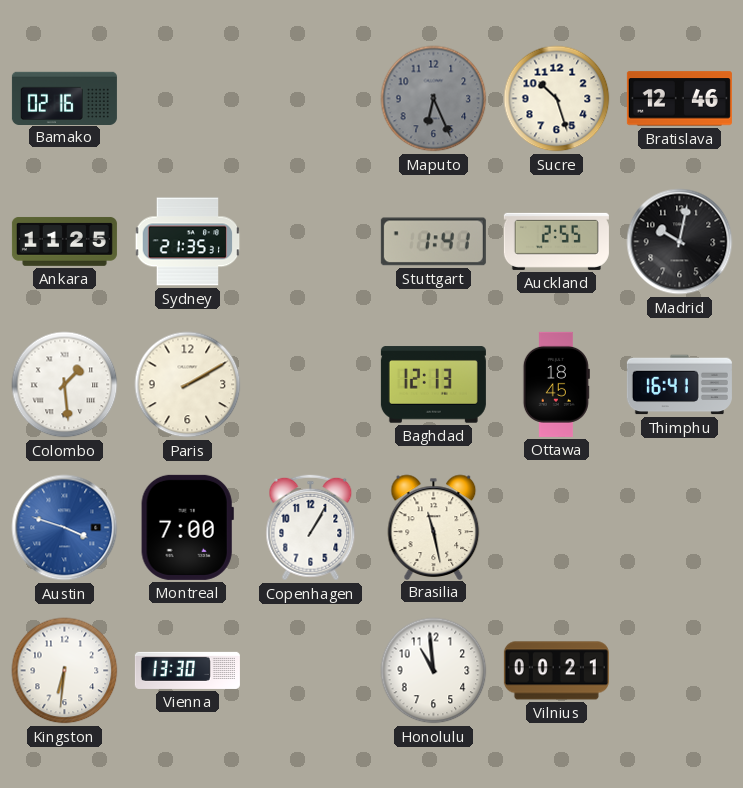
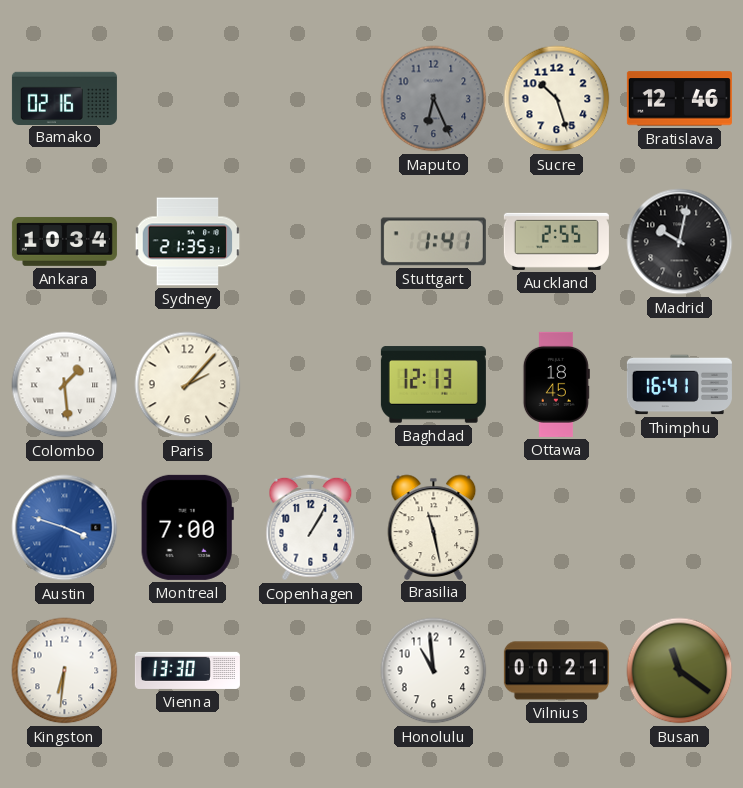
Ankara: 11:25 -> 10:34 (64, 241)
Paris: 2:10 -> 2:07 (188, 385)
Busan: none -> 11:21 (680, 671)
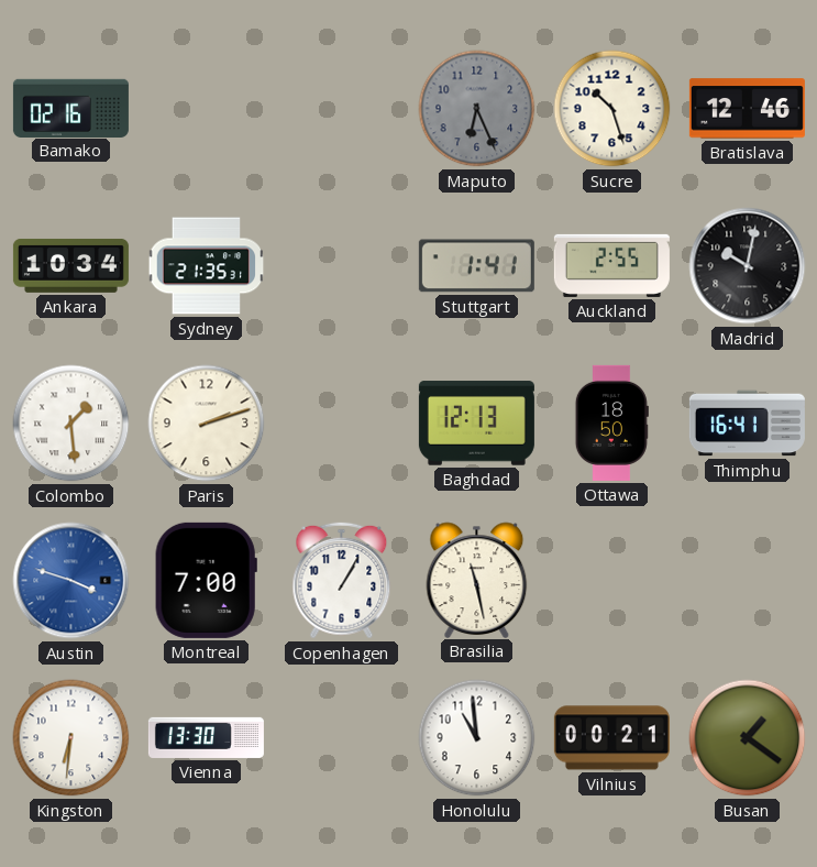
Paris: 2:07 -> 2:12 (207, 424)
Ottawa: 18:45 -> 18:50 (611, 422)
Busan: 11:21 -> 1:21 (748, 738)
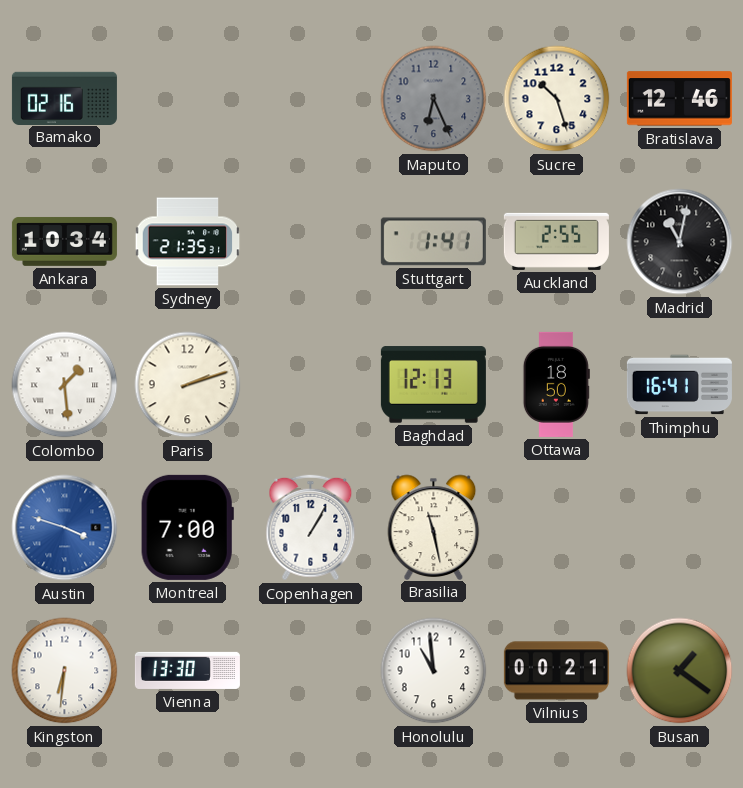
Madrid: 10:02 -> 11:02 (680, 242)
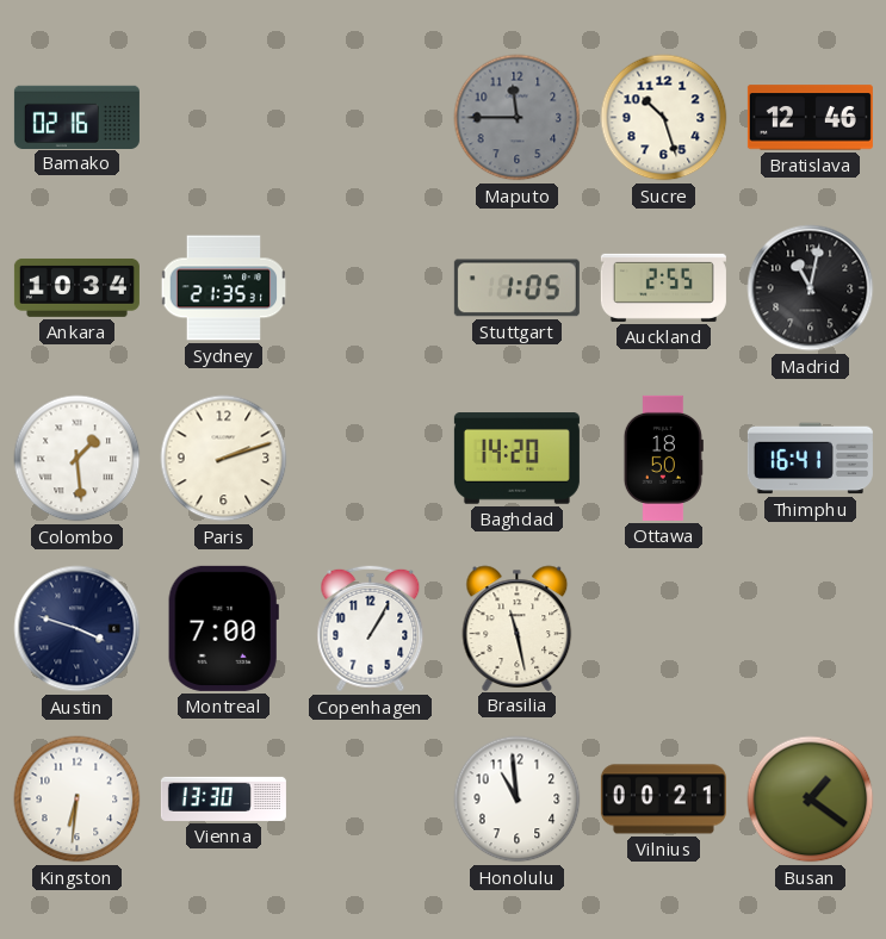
Maputo: 6:26 -> 11:45 (518, 118)
Stuttgart: 1:41 -> 1:05 (516, 288)
Baghdad: 12:13 -> 14:20 (516, 459)
Austin dial: blue -> navy (78, 629)
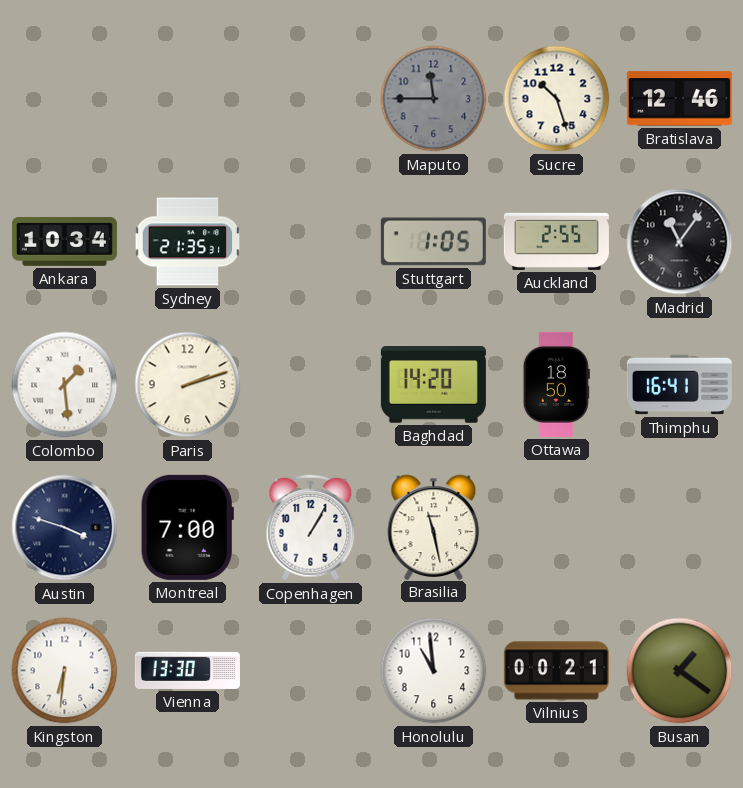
Bamako: 02:16 -> none (76, 117)
Madrid: 11:02 -> 11:06 (680, 242)
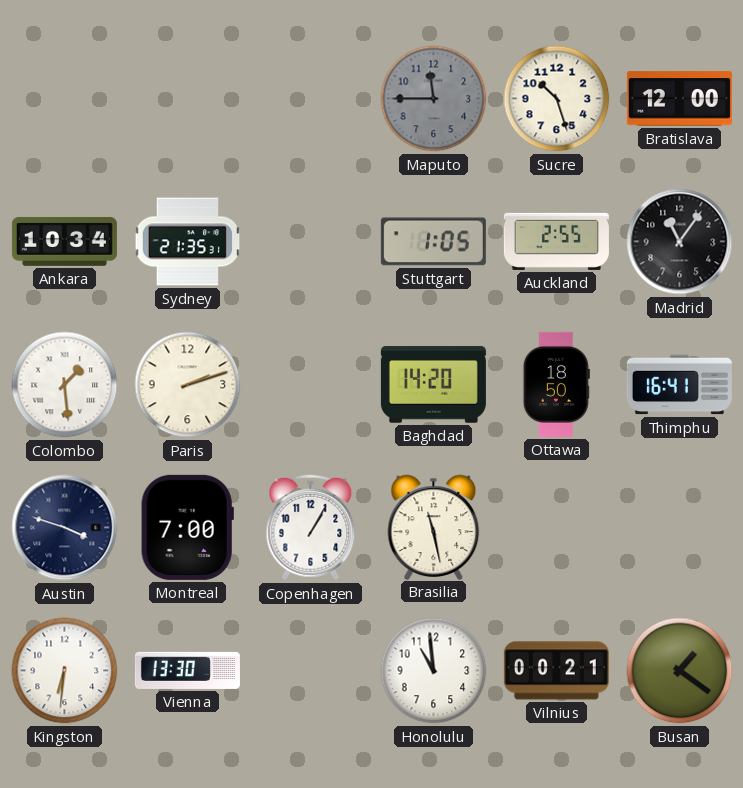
Bratislava: 12:46 -> 12:00 (679, 99)
